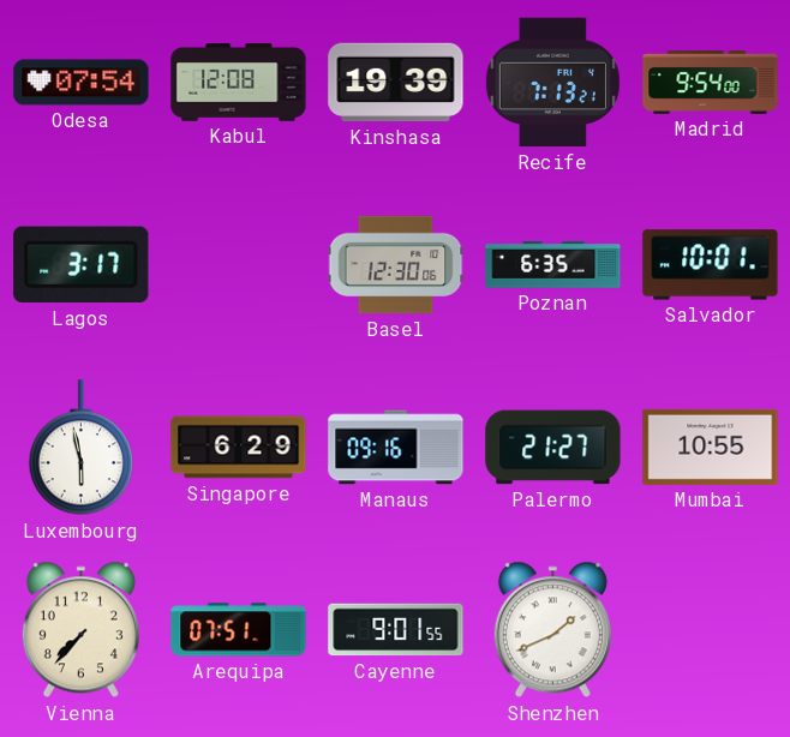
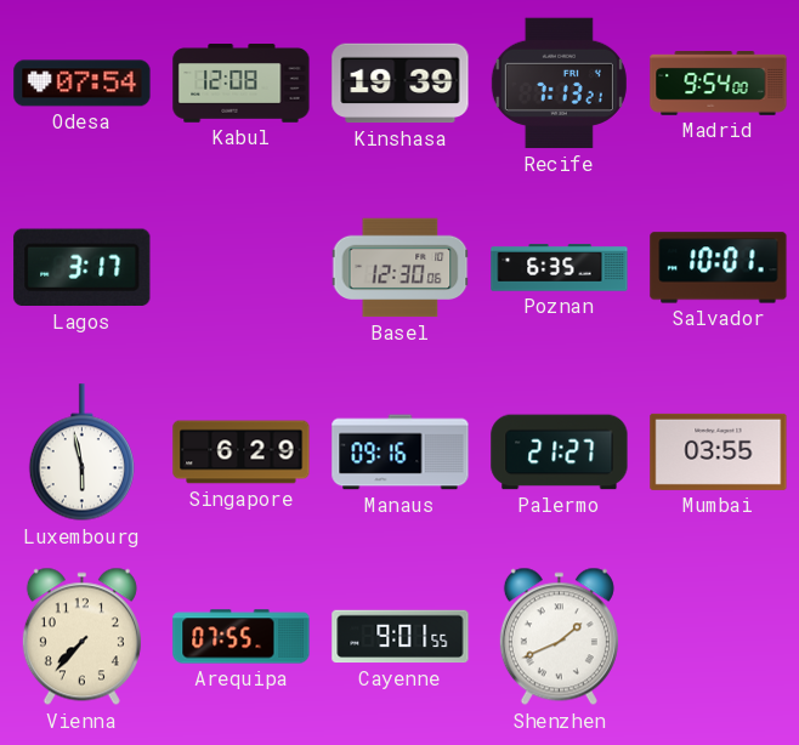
Mumbai: 10:55 -> 03:55 (719, 451)
Arequipa: 07:51 -> 07:55 (242, 637)
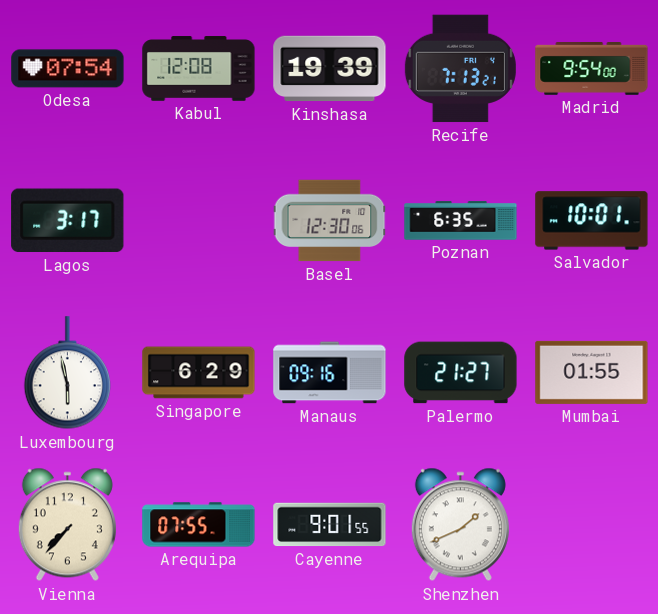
Mumbai: 03:55 -> 01:55 (592, 372)
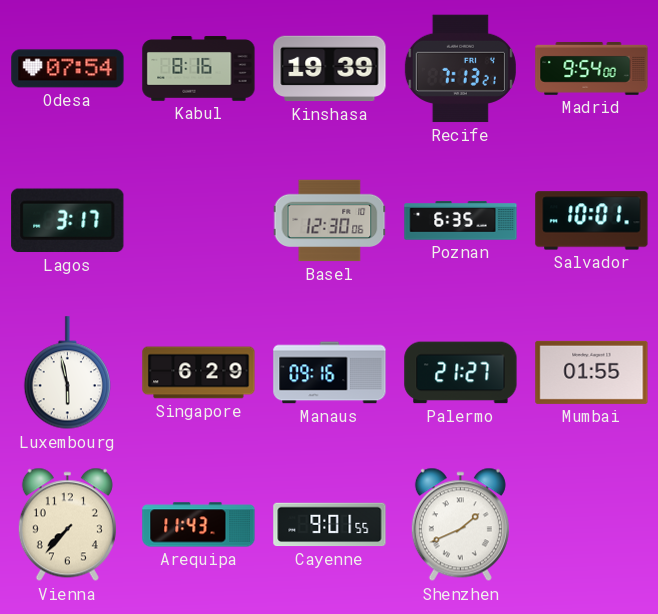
Kabul: 12:08 -> 8:16 (199, 69)
Arequipa: 07:55 -> 11:43 (199, 525)
